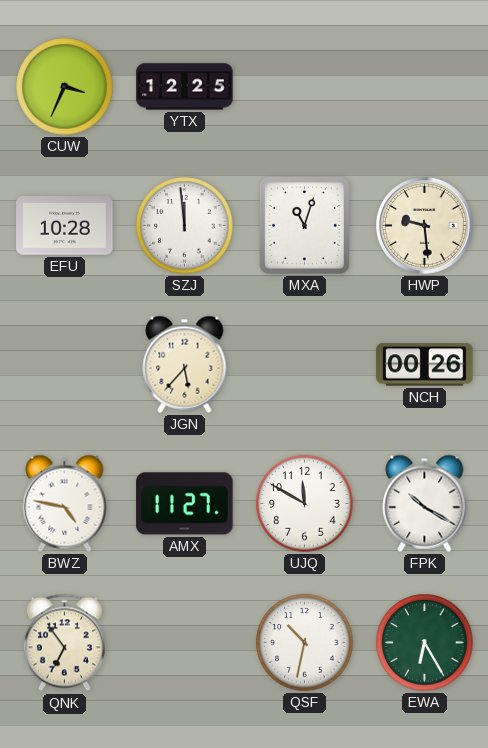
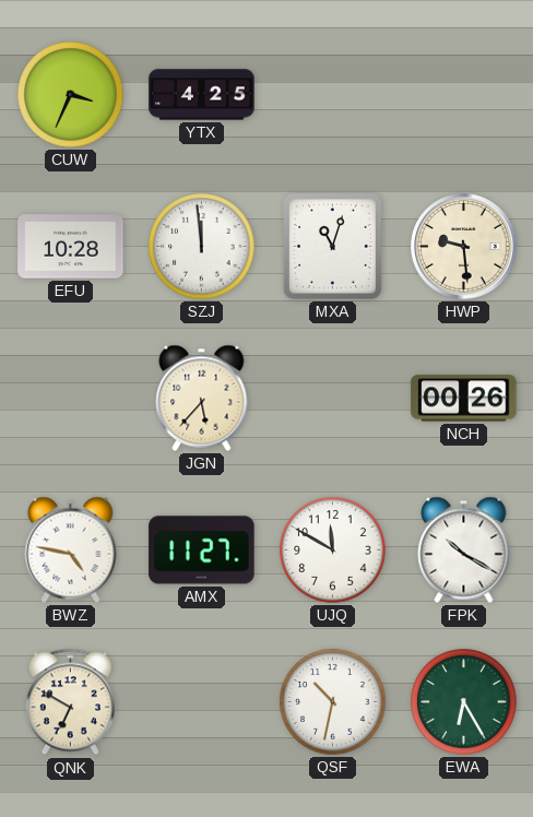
YTX: 12:25 -> 4:25 (202, 95)
QNK: 6:54 -> 6:50 (70, 702)
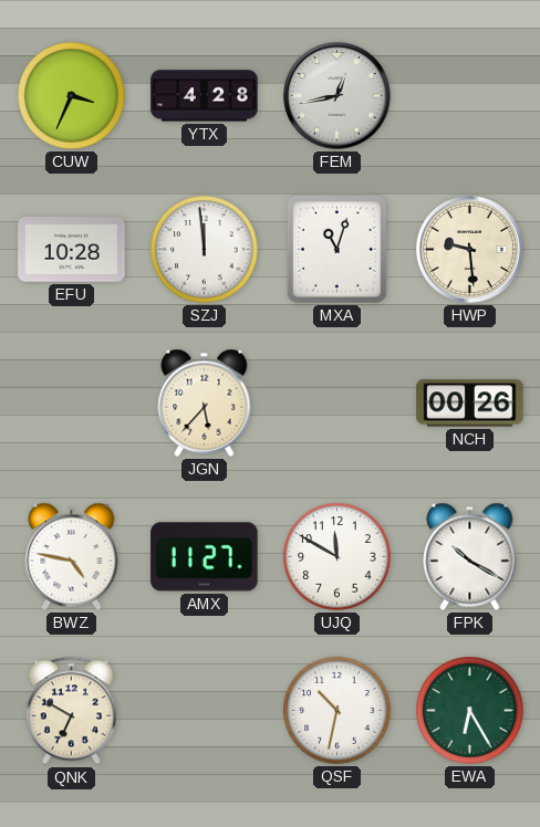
YTX: 4:25 -> 4:28 (205, 96)
FEM: none -> 12:43 (337, 96)
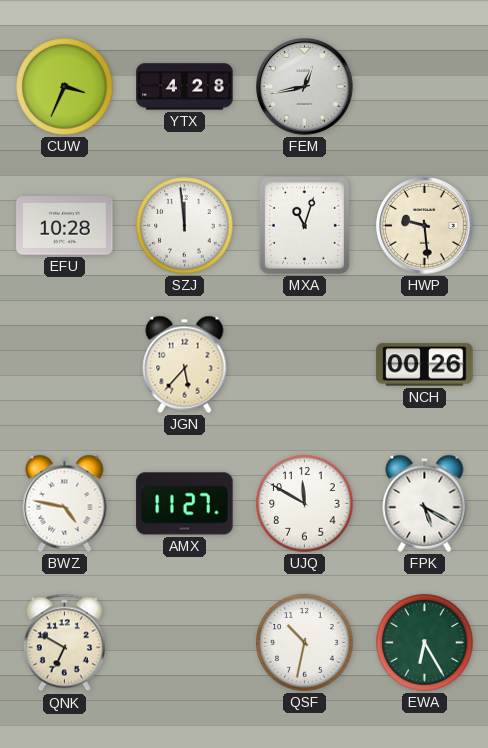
FPK: 10:20 -> 5:20 (425, 503)
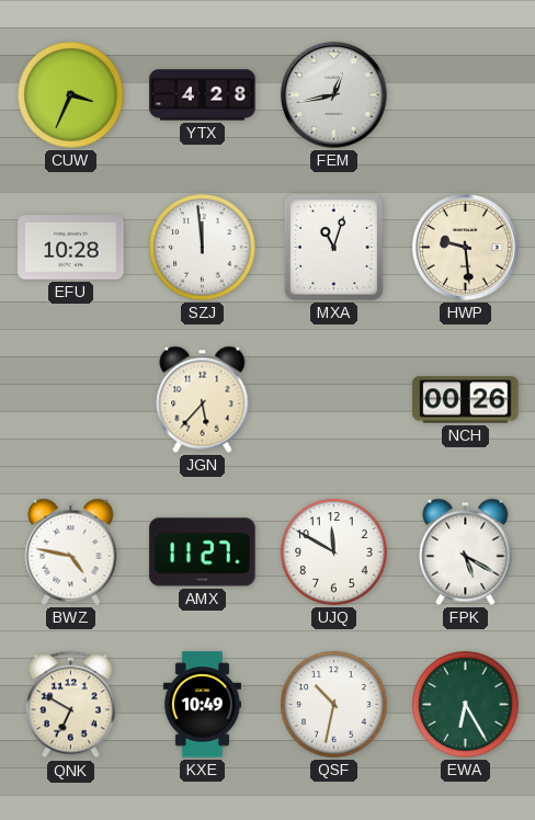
KXE: none -> 10:49 (202, 705)
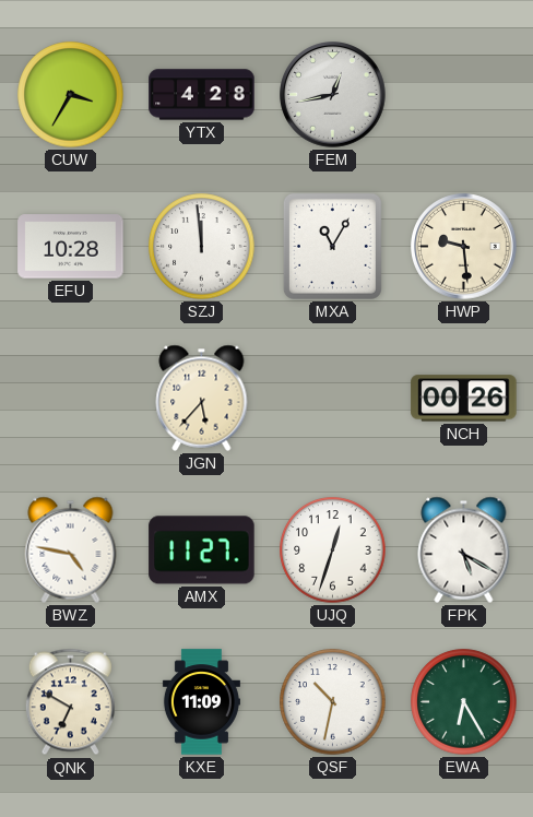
CUW: 3:34 -> 3:35 (71, 95)
MXA: 11:03 -> 11:05 (332, 246)
UJQ: 11:50 -> 12:33 (333, 550)
KXE: 10:49 -> 11:09 (201, 702)
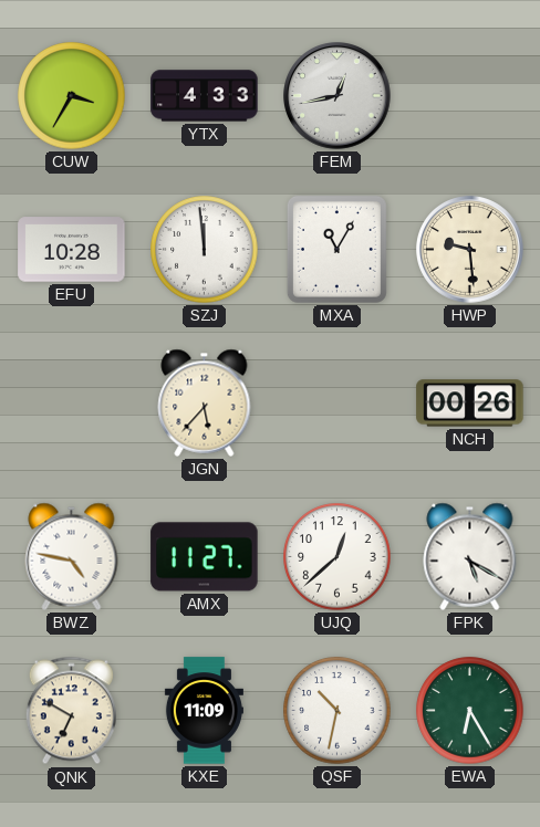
YTX: 4:28 -> 4:33 (205, 96)
UJQ: 12:33 -> 12:38 (337, 557)
